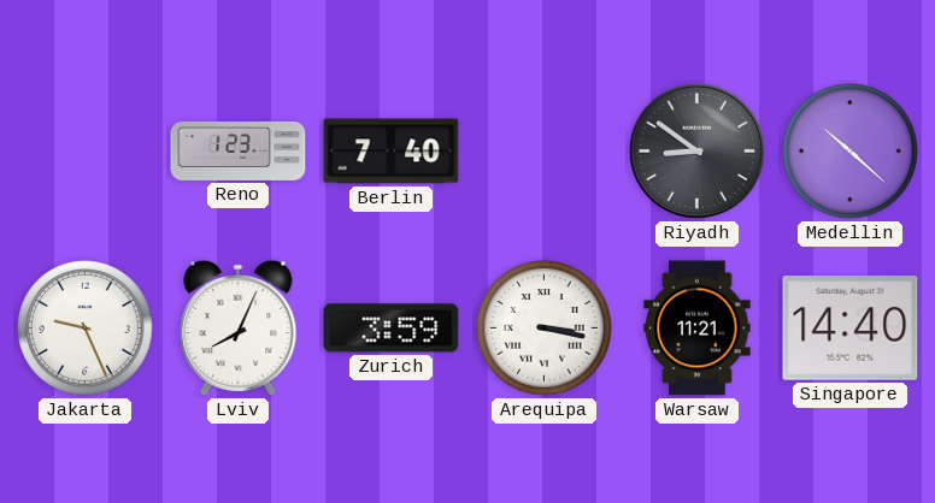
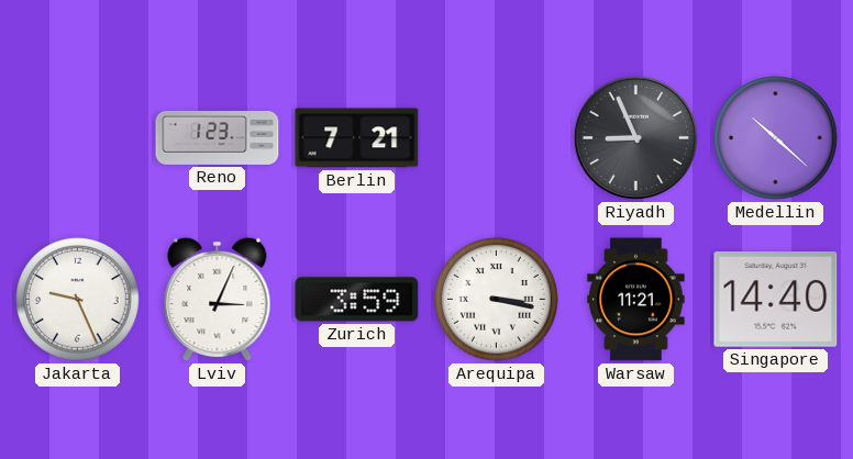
Berlin: 7:40 -> 7:21 (357, 138)
Riyadh: 8:51 -> 8:56 (635, 137)
Lviv: 8:04 -> 3:04 (218, 300)
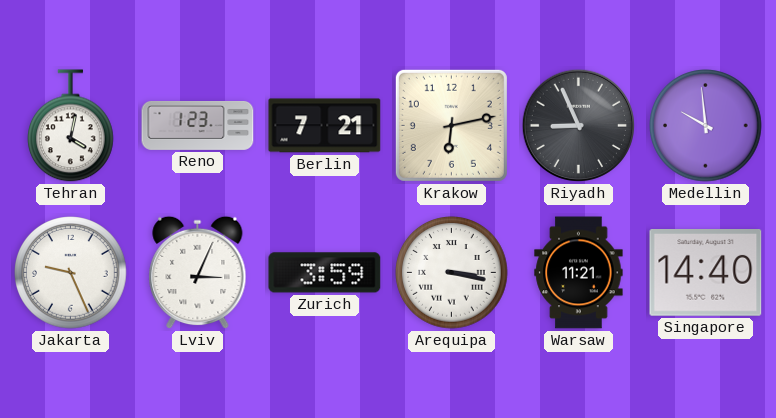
Tehran: none -> 4:02 (71, 126)
Krakow: none -> 6:13 (451, 125)
Medellin: 10:22 -> 9:59 (706, 126)
